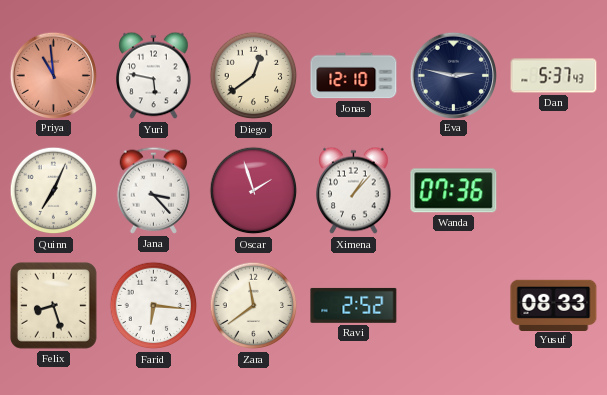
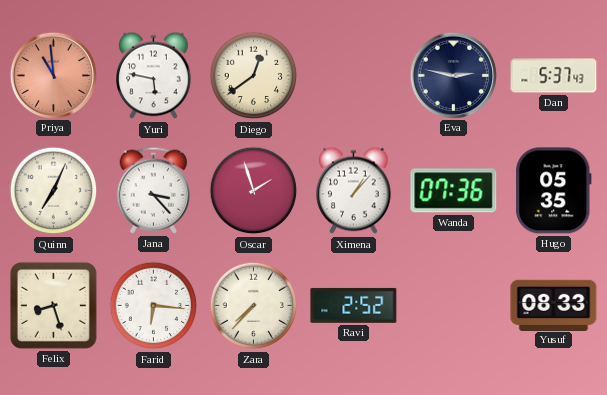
Jonas: 12:10 -> none (354, 76)
Hugo: none -> 05:35 (554, 191)
Zara: 11:39 -> 7:37 (254, 306)
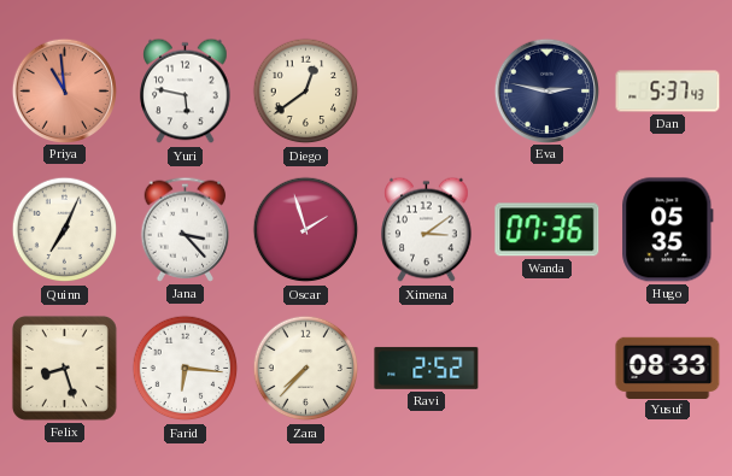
Ximena: 1:07 -> 3:09 (427, 230)
